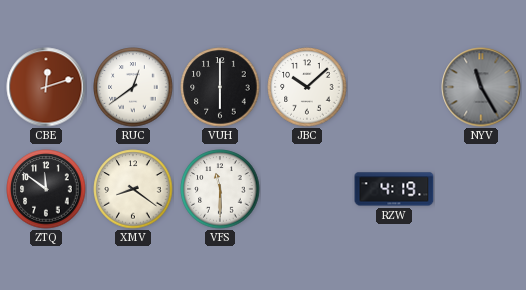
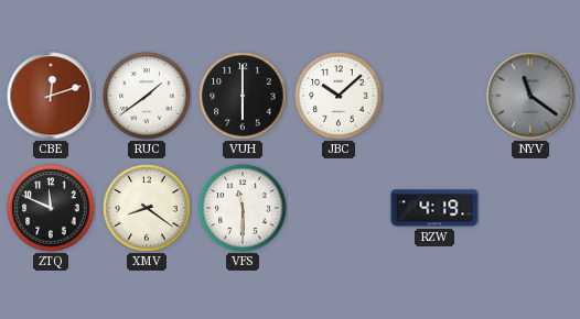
RUC: 12:39 -> 1:39 (147, 96)
NYV: 11:25 -> 11:21 (530, 96)
ZTQ: 11:51 -> 11:49 (51, 208)
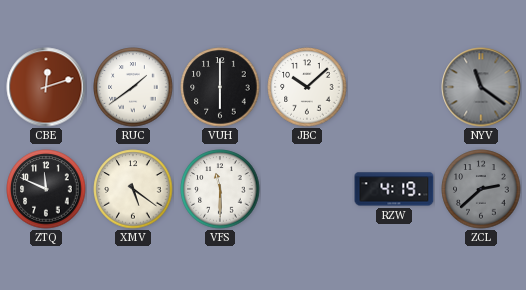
XMV: 8:21 -> 5:21 (133, 189)
ZCL: none -> 2:38 (481, 189)
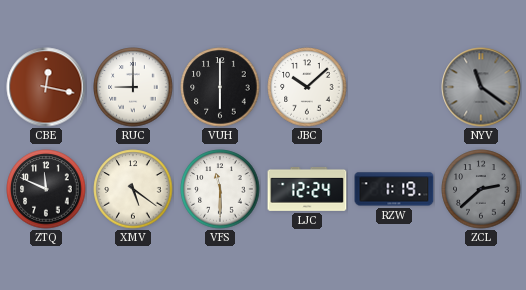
CBE: 12:12 -> 12:17 (46, 87)
RUC: 1:39 -> 9:00 (133, 87)
LJC: none -> 12:24 (307, 189)
RZW: 4:19 -> 1:19 (394, 189)
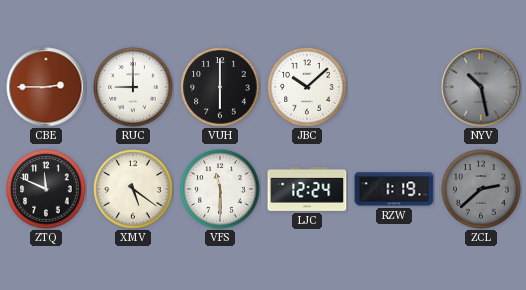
CBE: 12:17 -> 2:45 (46, 87)
NYV: 11:21 -> 10:28 (481, 87)
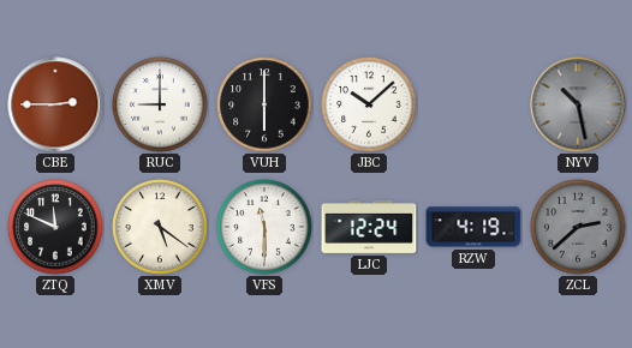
RZW: 1:19 -> 4:19 (473, 227)
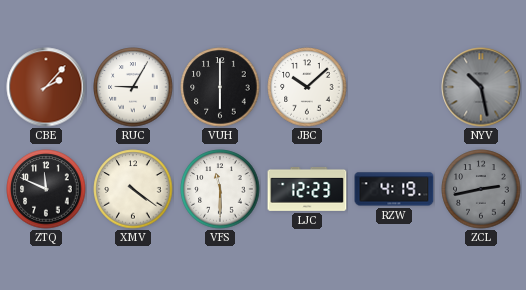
CBE: 2:45 -> 2:07 (46, 87)
RUC: 9:00 -> 9:05 (133, 87)
XMV: 5:21 -> 4:21 (133, 189)
LJC: 12:24 -> 12:23 (307, 189)
ZCL: 2:38 -> 2:43 (481, 189)
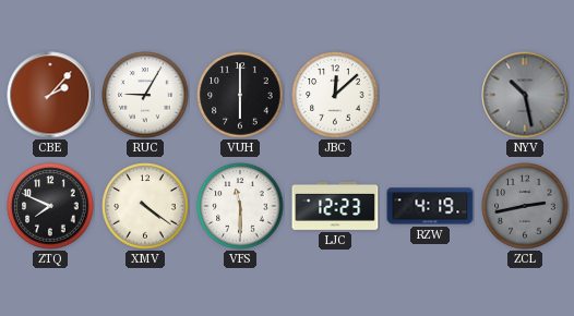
JBC: 10:08 -> 12:08 (335, 95)
ZTQ: 11:49 -> 7:49 (50, 206)
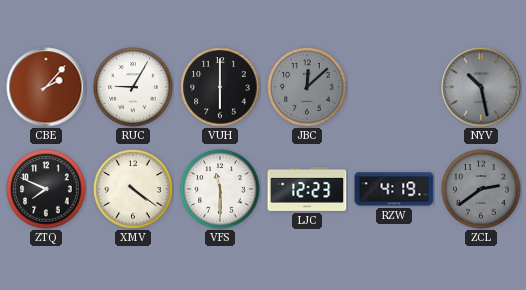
JBC dial: white -> grey (307, 87)
ZCL: 2:43 -> 2:39 (481, 189)
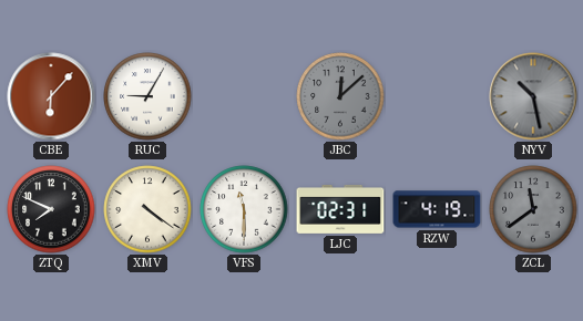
CBE: 2:07 -> 6:07 (51, 96)
VUH: 6:00 -> none (220, 87)
LJC: 12:23 -> 02:31 (340, 209)
ZCL: 2:39 -> 11:39 (533, 209)
